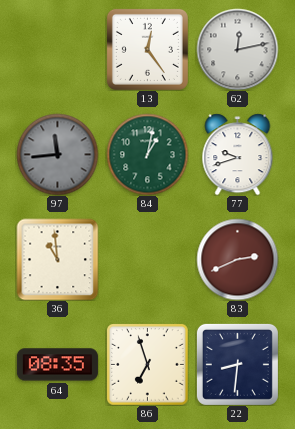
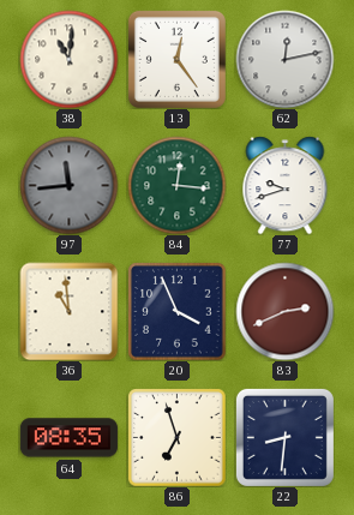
38: none -> 11:01 (68, 59)
84: 1:02 -> 12:16 (176, 185)
20: none -> 3:56 (176, 311)
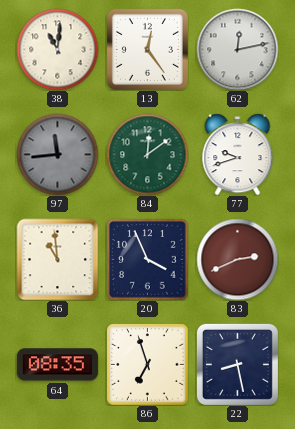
84: 12:16 -> 12:09 (147, 154)
22: 8:31 -> 8:28 (237, 364)
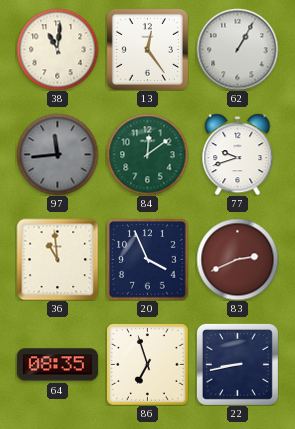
62: 12:13 -> 1:05 (237, 49)
22: 8:28 -> 8:43 (237, 364)
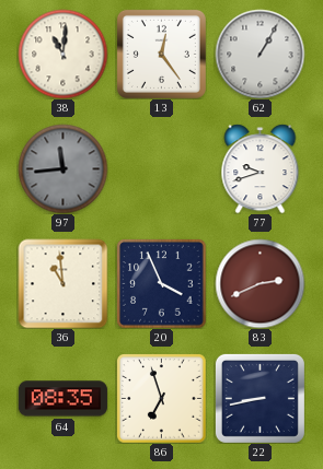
84: 12:09 -> none (147, 154)
